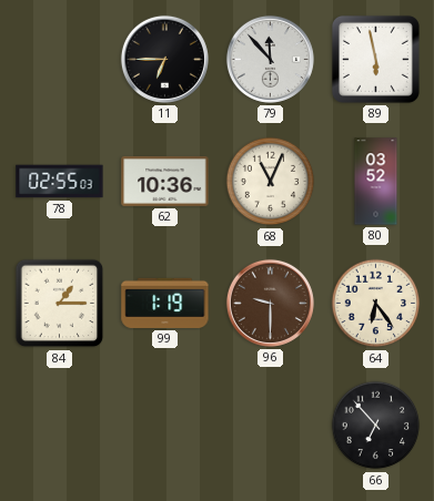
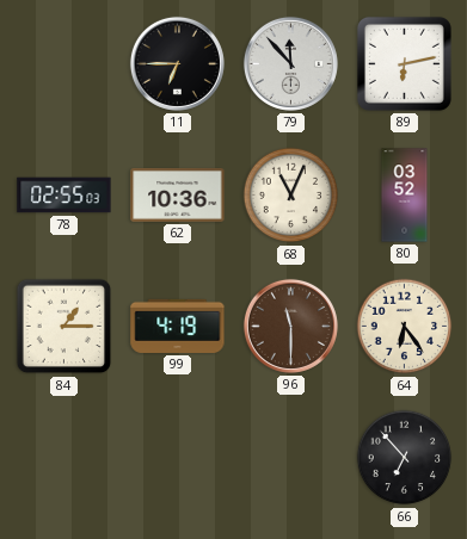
89: 5:58 -> 6:13 (404, 63)
99: 1:19 -> 4:19 (178, 326)
96: 9:30 -> 11:30 (290, 326)
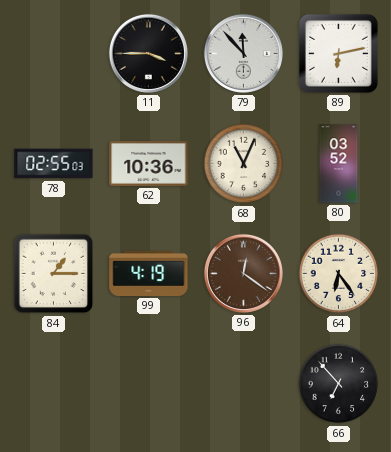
11: 6:45 -> 3:45 (148, 53)
96: 11:30 -> 12:21 (243, 273)
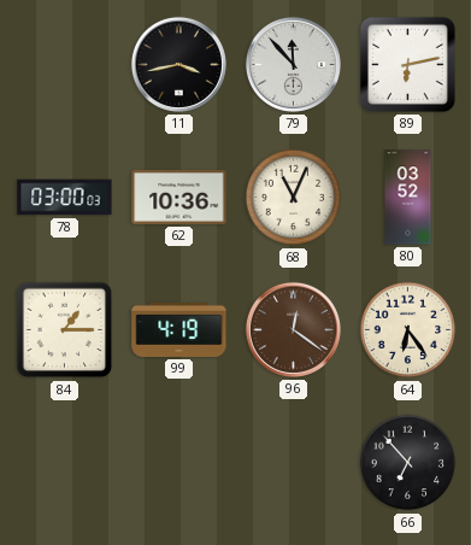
11: 3:45 -> 3:43 (178, 64)
78: 02:55 -> 03:00 (65, 198)
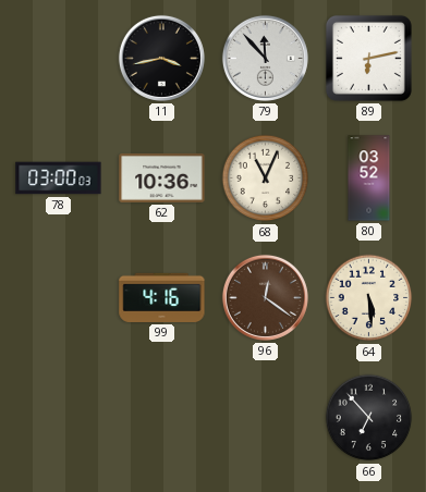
84: 1:15 -> none (65, 330)
99: 4:19 -> 4:16 (162, 297)
64: 6:24 -> 5:29 (369, 298)
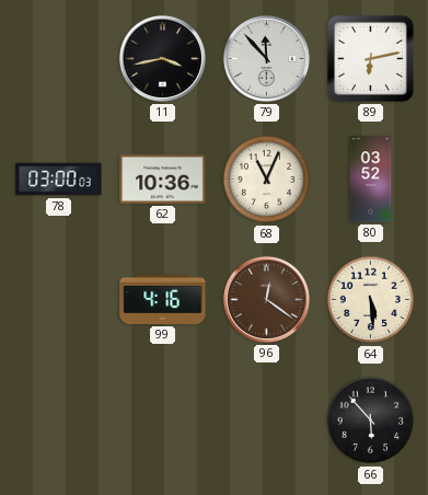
66: 6:53 -> 5:53 (371, 421)
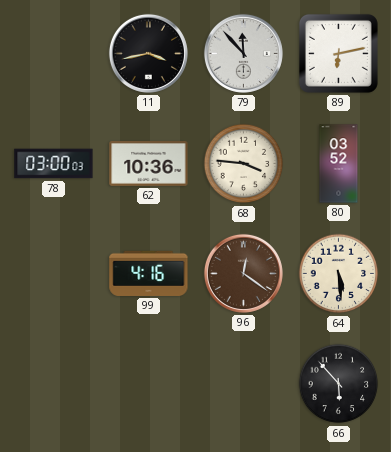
68: 11:04 -> 3:46 (244, 164)
